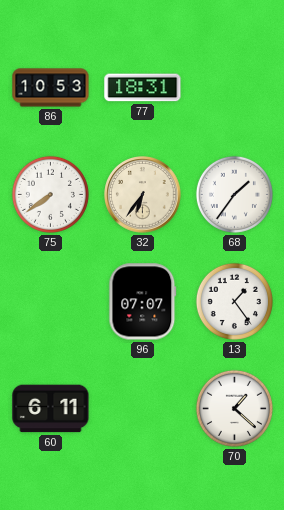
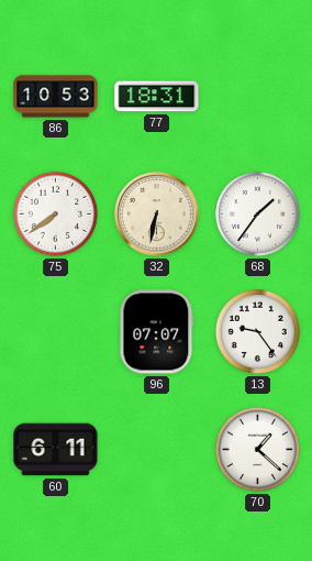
32: 6:36 -> 6:32 (157, 215)
13: 1:24 -> 9:24 (257, 331)
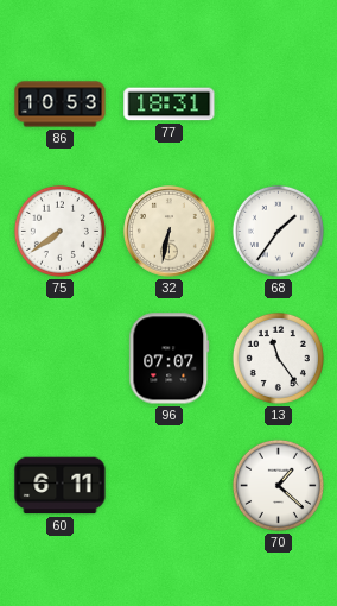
13: 9:24 -> 11:24 (278, 358)
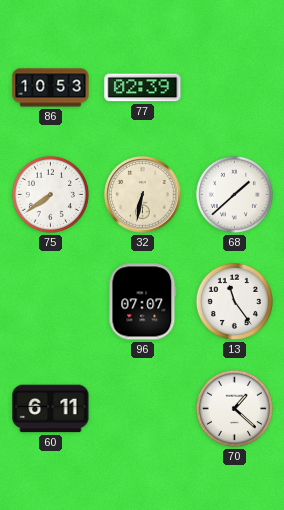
77: 18:31 -> 02:39 (143, 88)
68: 1:36 -> 1:38 (234, 194)
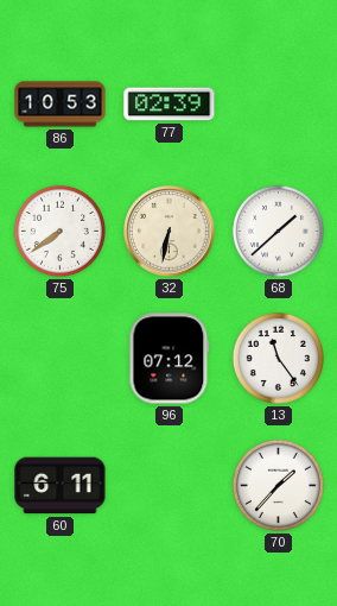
96: 07:07 -> 07:12 (170, 359)
70: 1:22 -> 1:37 (278, 485)
